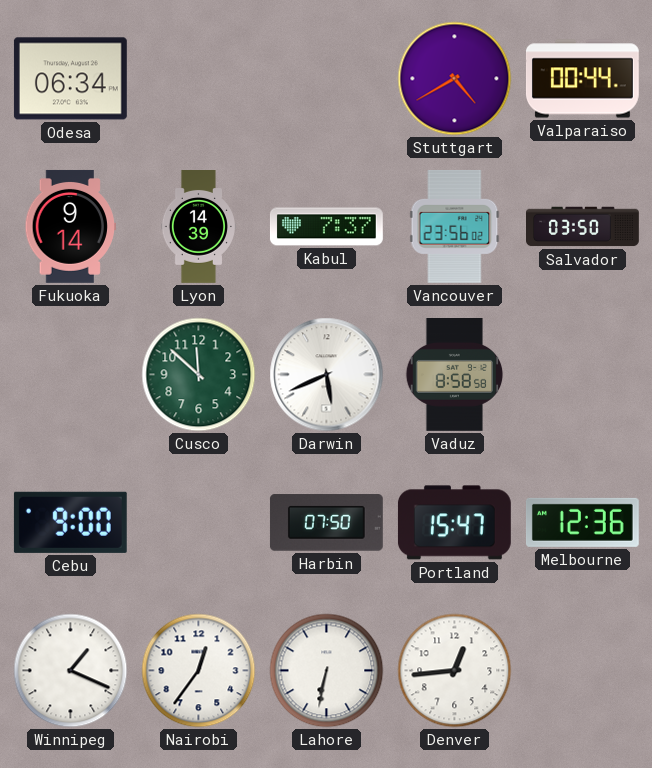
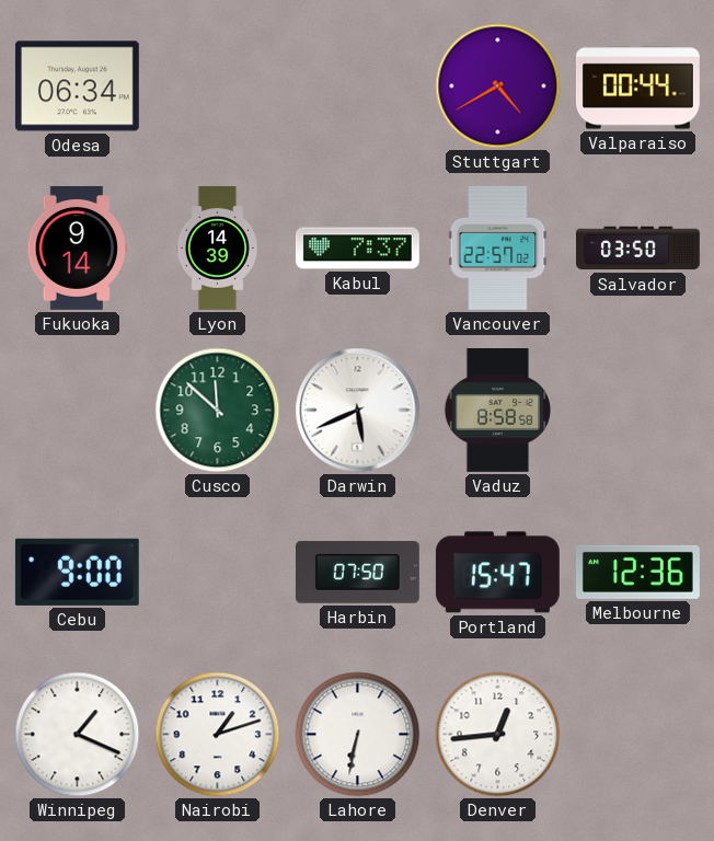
Vancouver: 23:56 -> 22:57 (498, 247)
Nairobi: 12:36 -> 1:12 (218, 735)
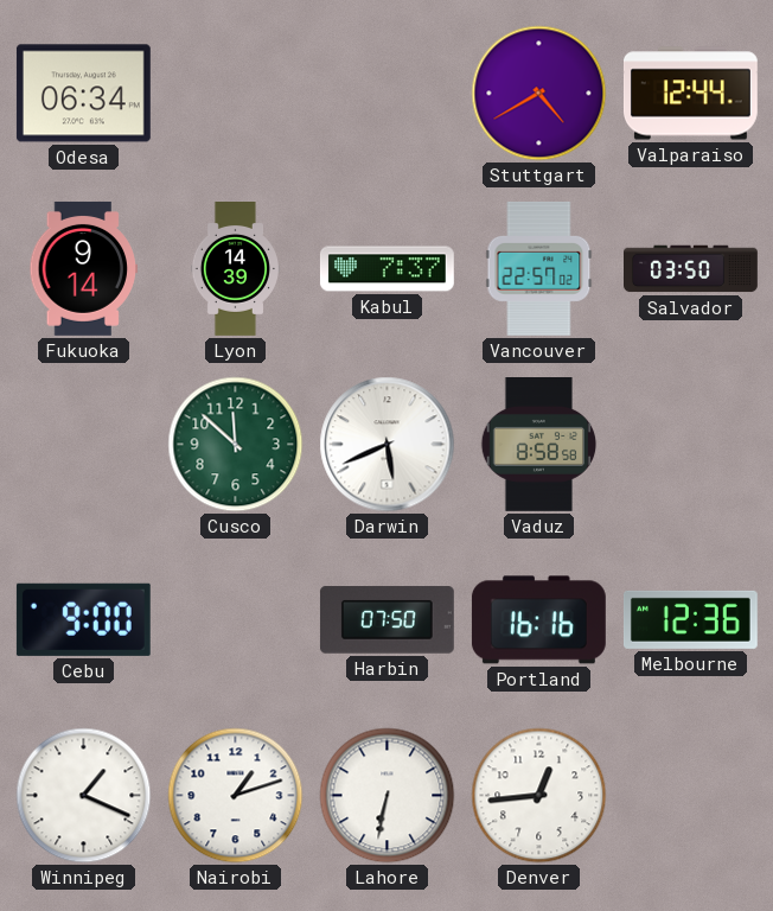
Valparaiso: 00:44 -> 12:44 (690, 94)
Portland: 15:47 -> 16:16 (538, 620)
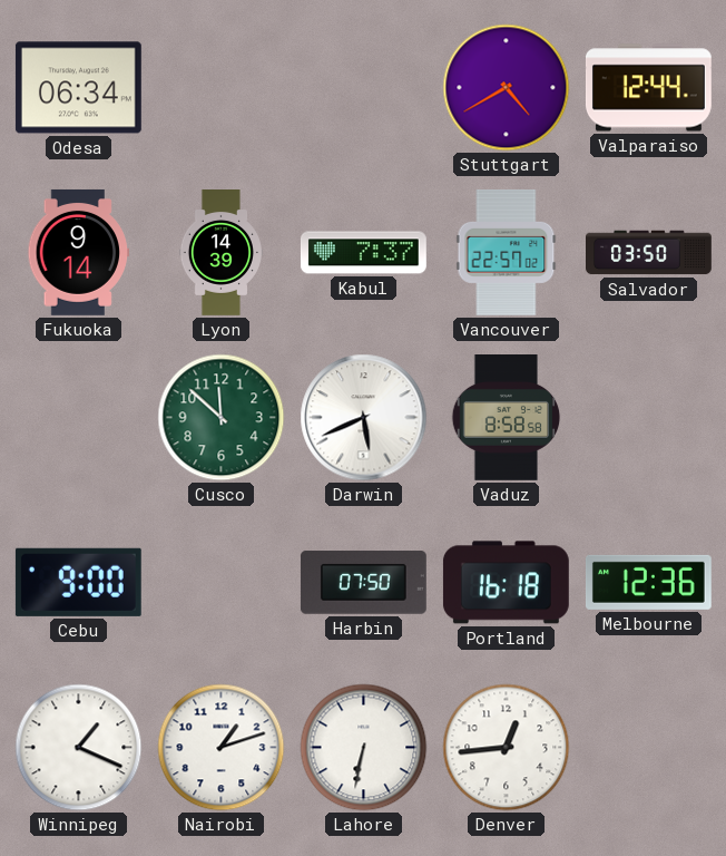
Portland: 16:16 -> 16:18 (506, 583)
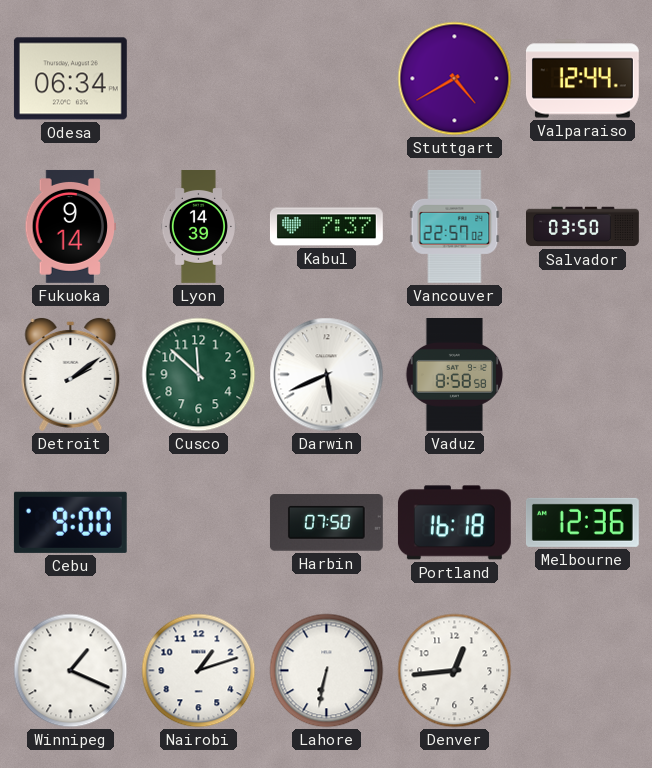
Detroit: none -> 2:09 (71, 374)
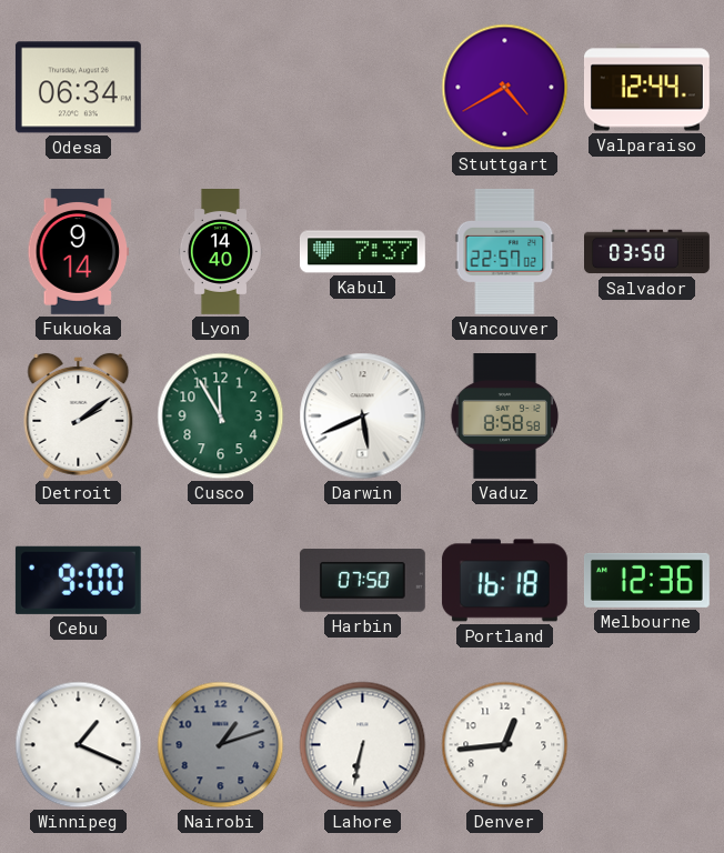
Lyon: 14:39 -> 14:40 (220, 252)
Cusco: 11:52 -> 11:55 (221, 417)
Nairobi dial: white -> grey (221, 745)
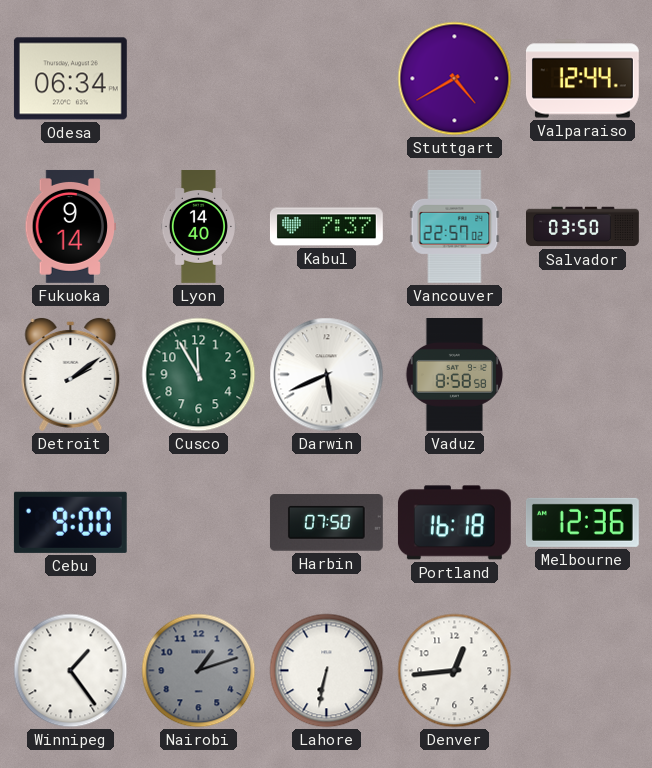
Winnipeg: 1:19 -> 1:24 (71, 671)
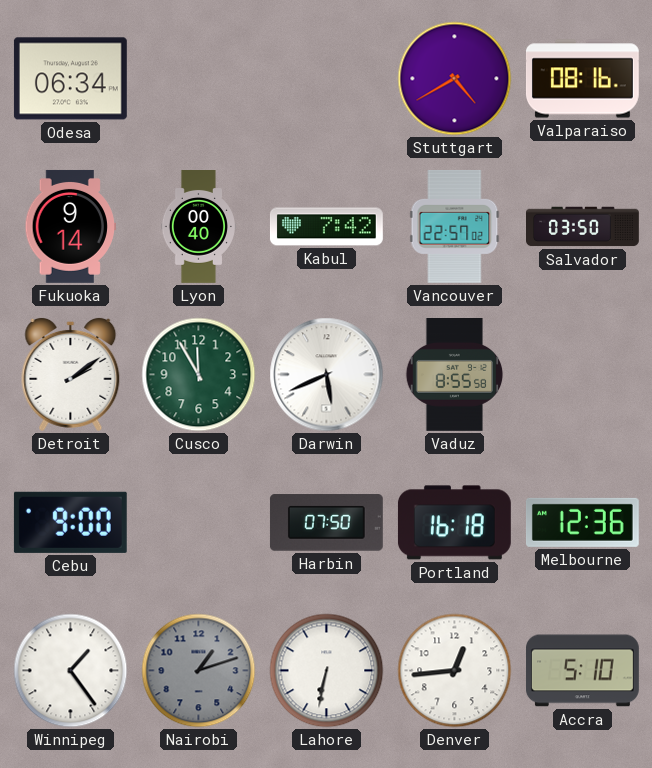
Valparaiso: 12:44 -> 08:16 (582, 79)
Lyon: 14:40 -> 00:40 (198, 227)
Kabul: 7:37 -> 7:42 (326, 227)
Vaduz: 8:58 -> 8:55 (455, 375)
Accra: none -> 5:10 (583, 671)
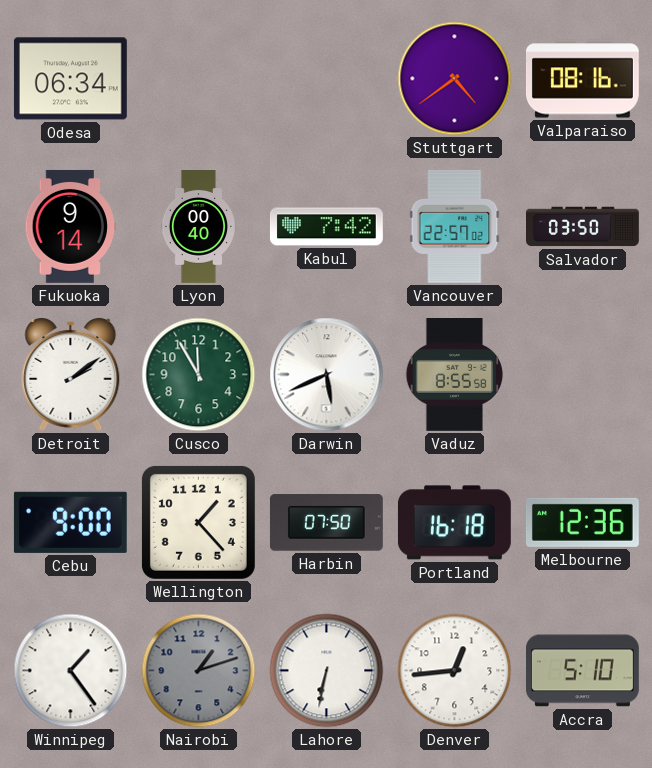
Stuttgart: 4:40 -> 4:39 (455, 79)
Wellington: none -> 1:23 (198, 522)
